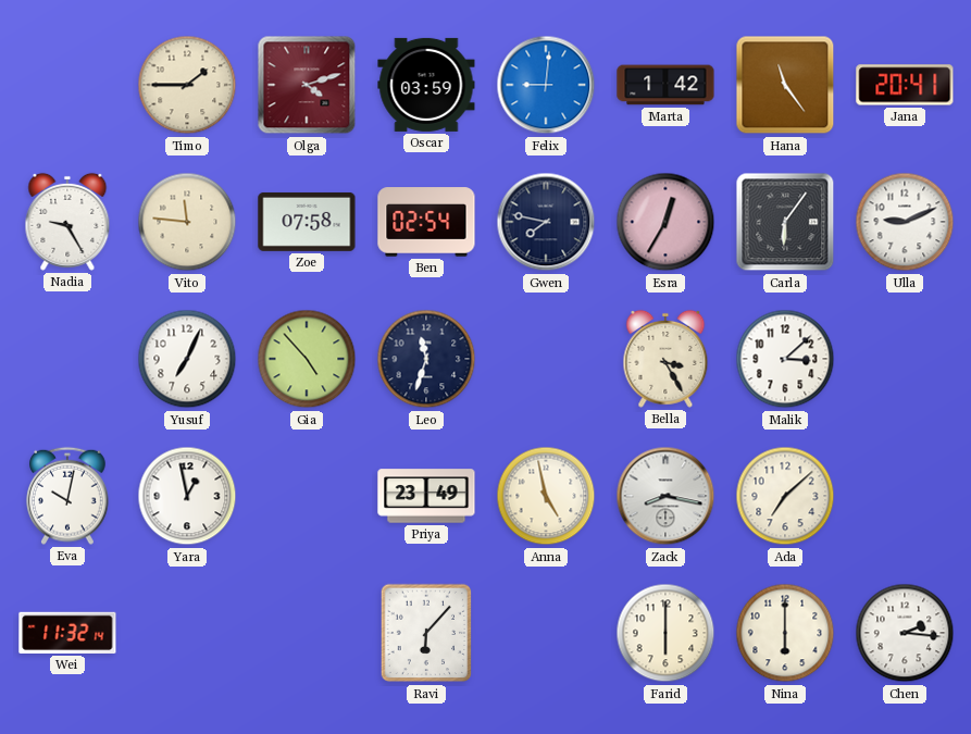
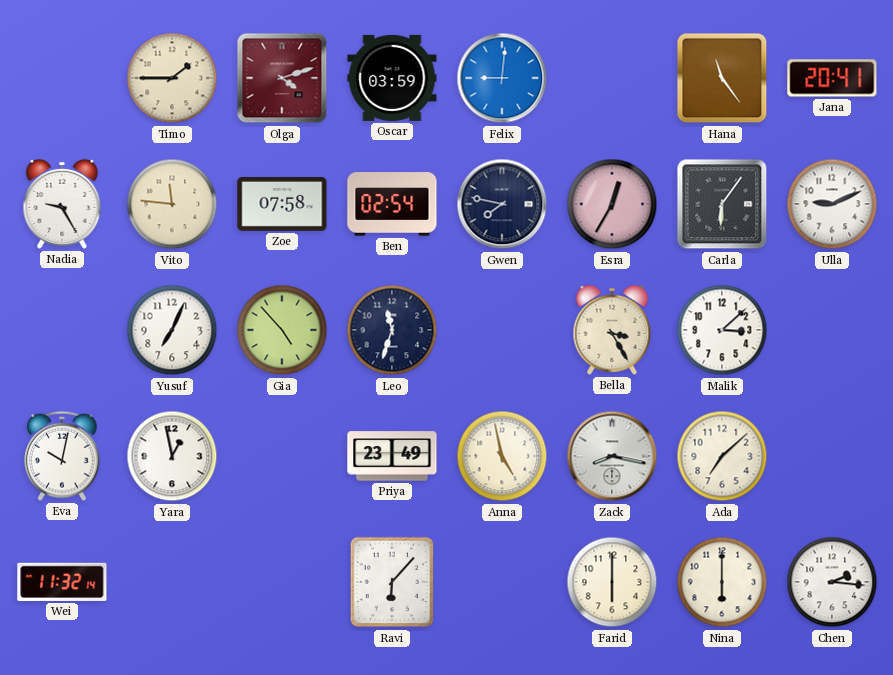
Marta: 1:42 -> none (665, 85)
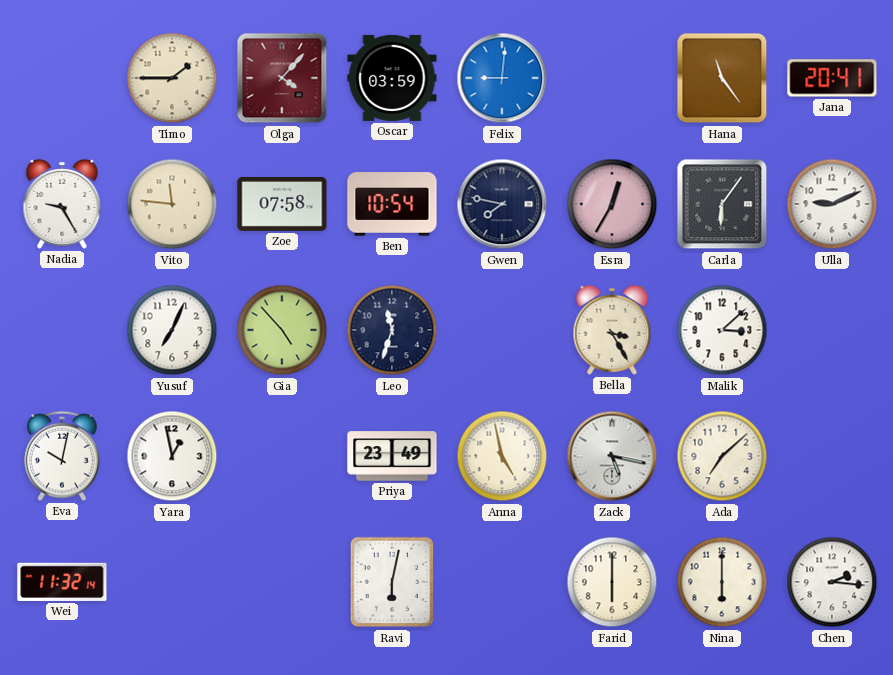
Olga: 4:12 -> 4:07 (282, 78)
Ben: 02:54 -> 10:54 (392, 204)
Zack: 8:17 -> 5:17 (612, 456)
Ravi: 6:07 -> 6:02 (392, 582)
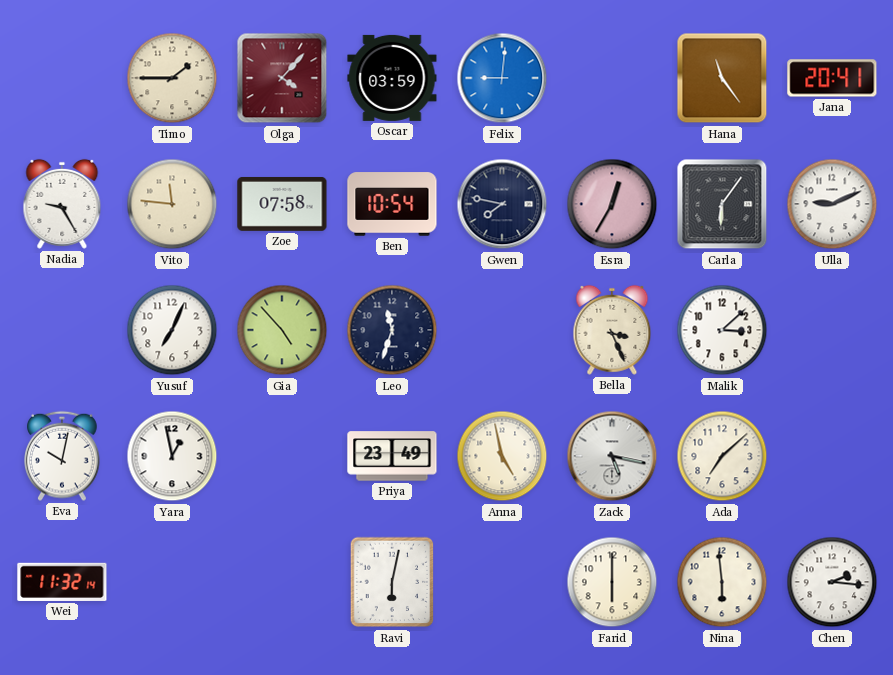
Bella: 3:25 -> 3:26 (612, 330)
Nina: 6:00 -> 5:59 (722, 582)
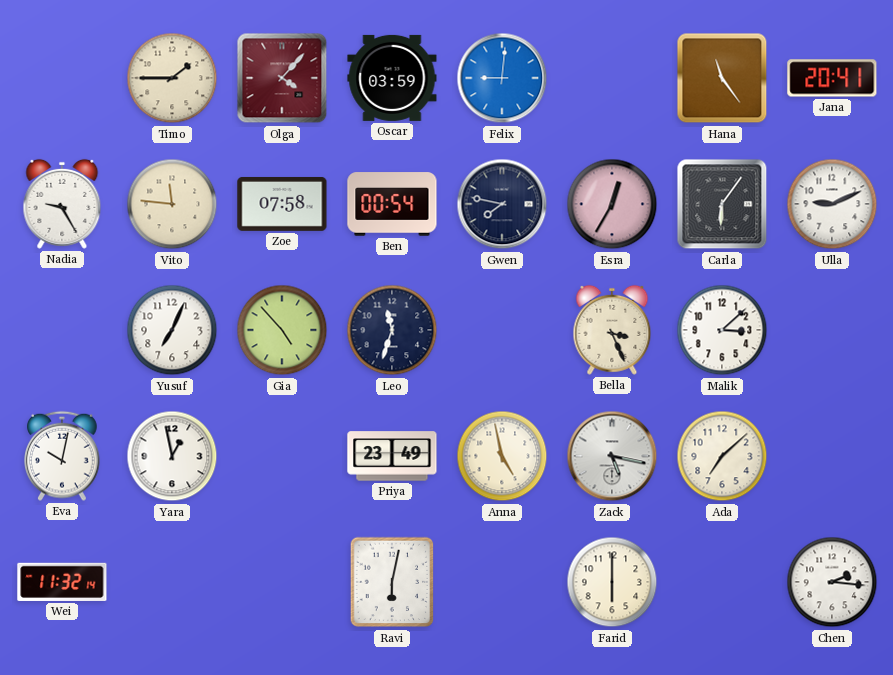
Ben: 10:54 -> 00:54 (392, 204)
Nina: 5:59 -> none (722, 582)
